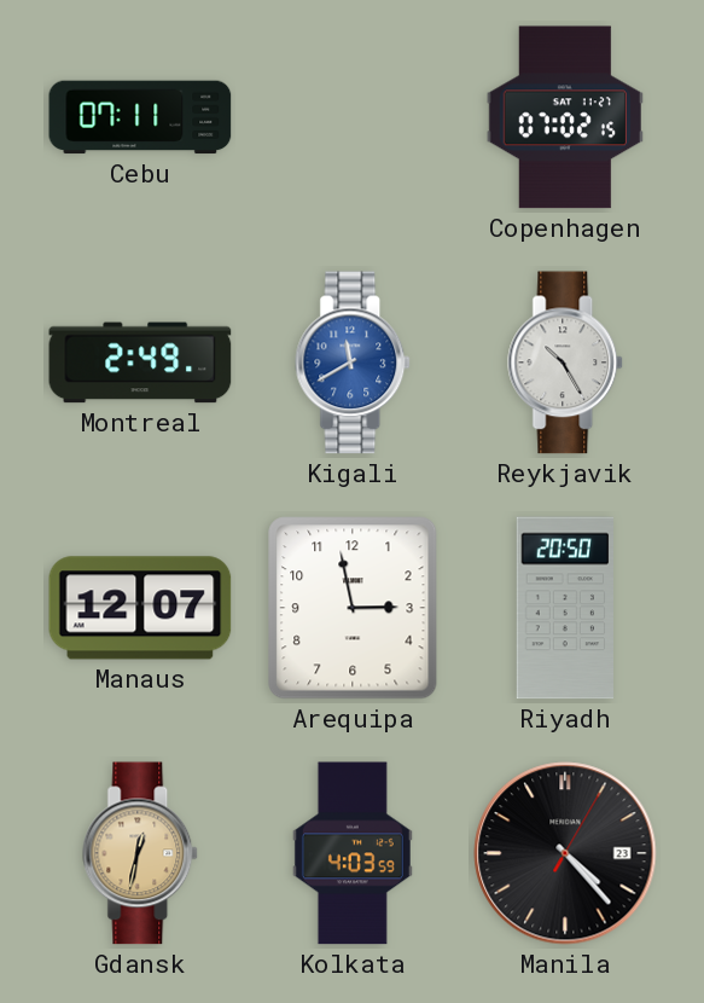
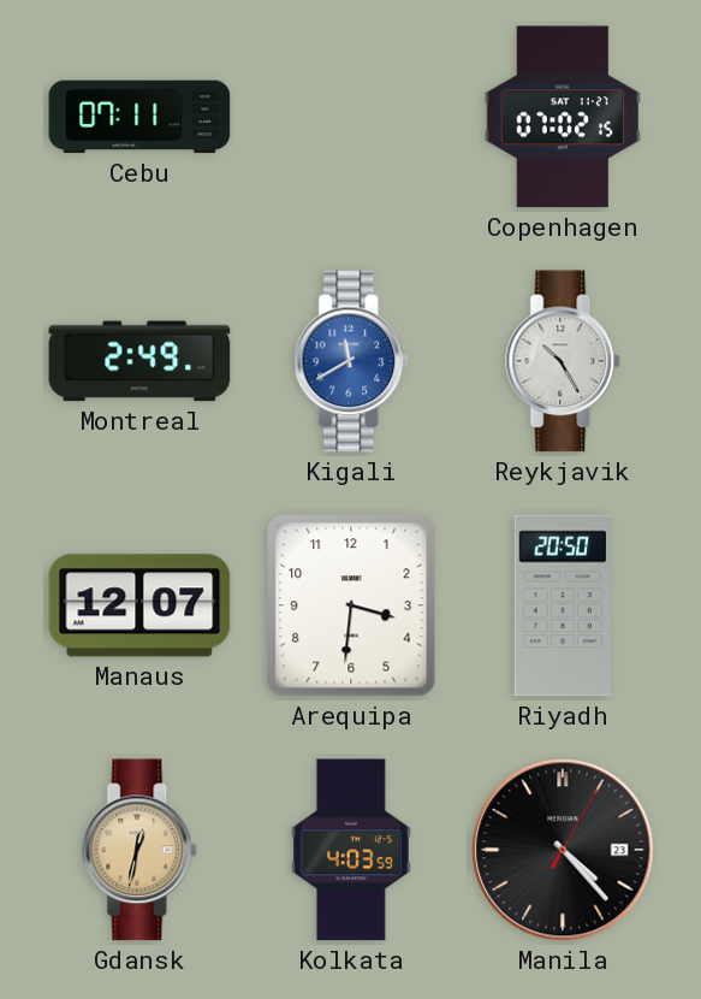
Arequipa: 2:58 -> 3:31 (351, 605)
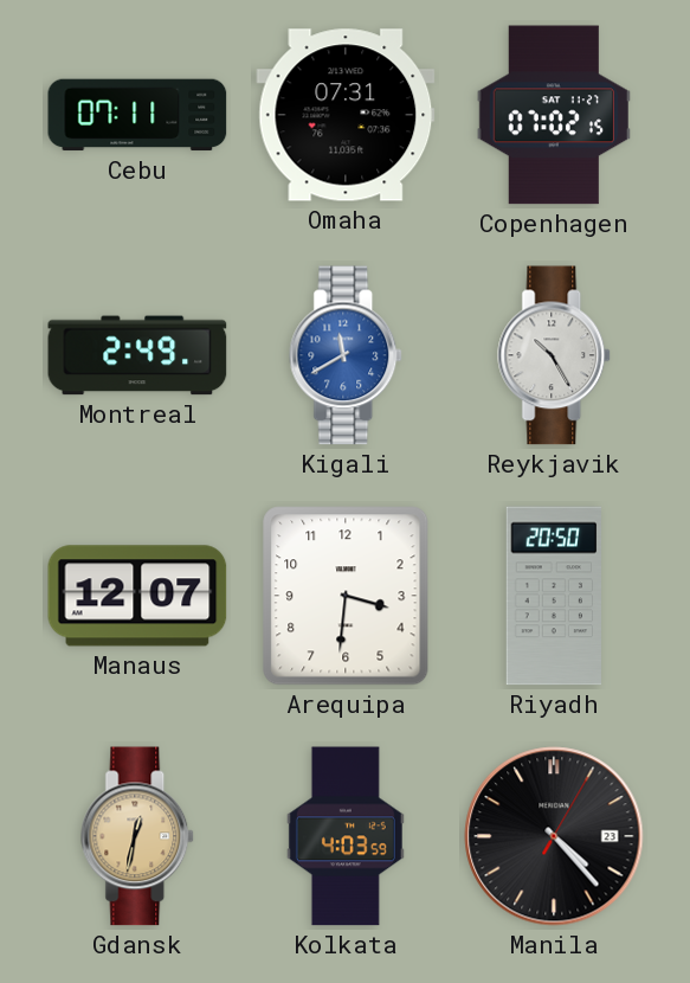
Omaha: none -> 07:31 (346, 115)
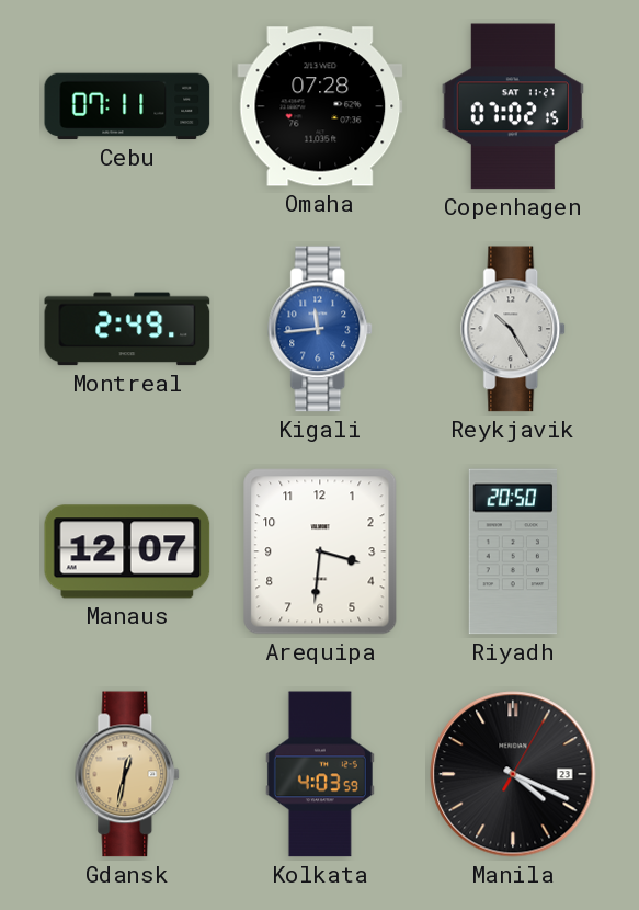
Omaha: 07:31 -> 07:28 (320, 106)
Kigali: 11:40 -> 11:44 (321, 329)
Manila: 4:23 -> 4:19 (513, 774)
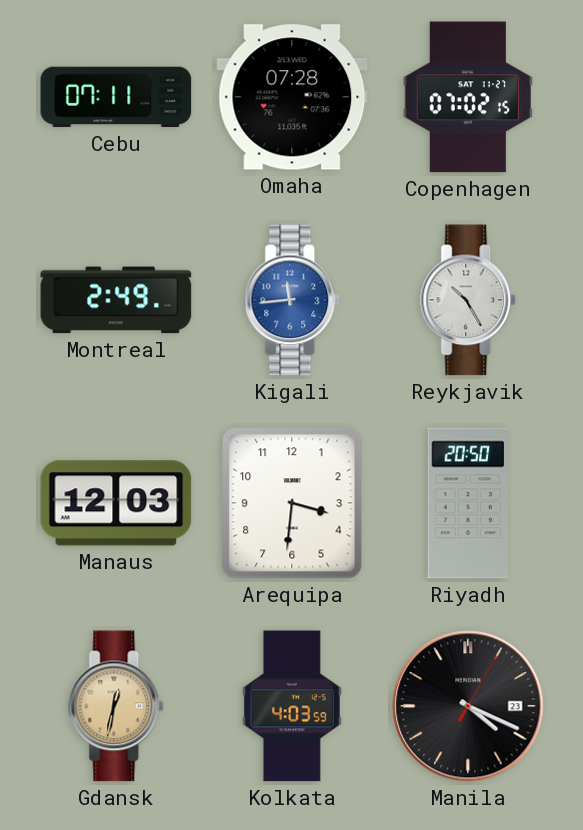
Manaus: 12:07 -> 12:03 (116, 503)
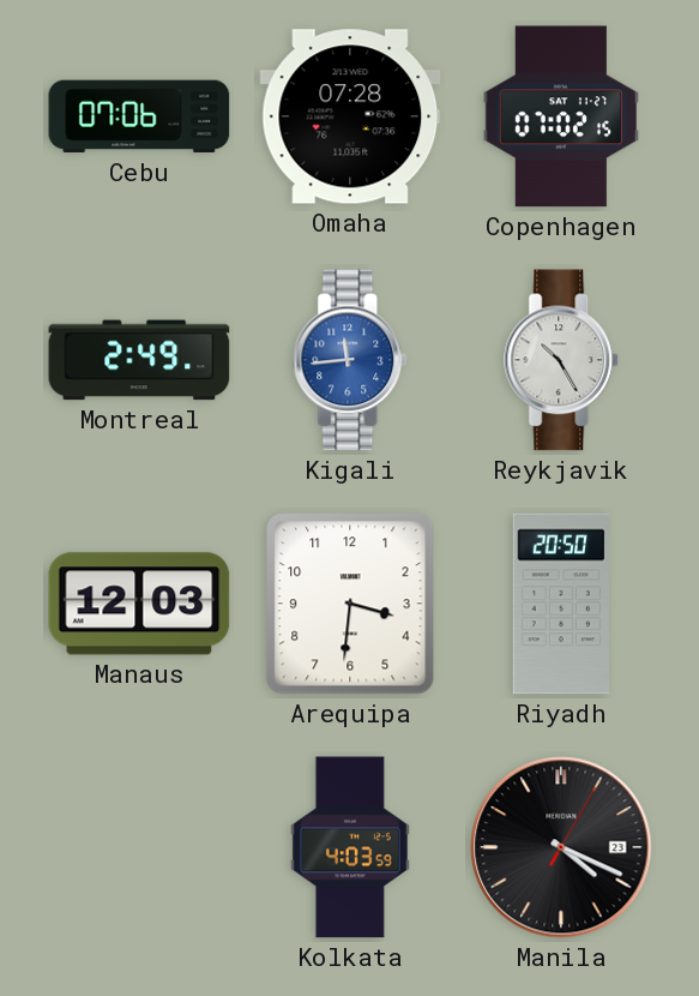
Cebu: 07:11 -> 07:06 (139, 116)
Gdansk: 12:32 -> none (117, 706)
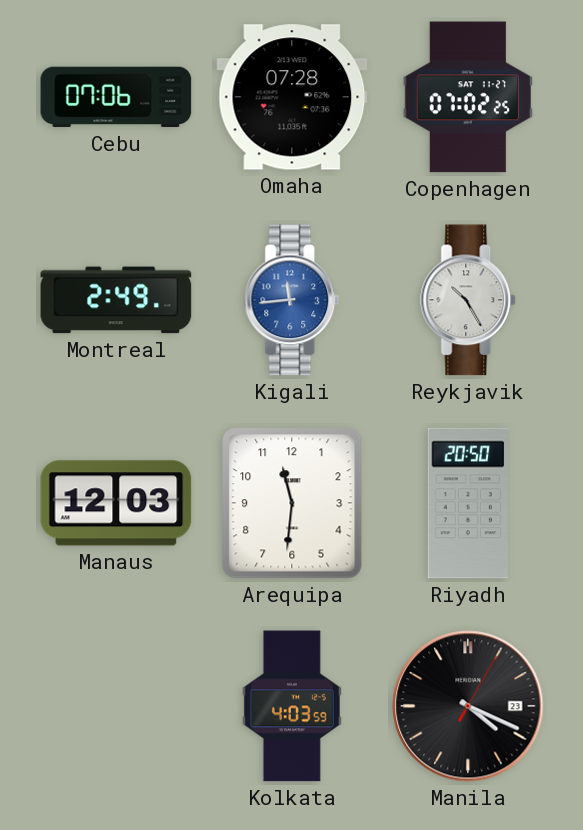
Copenhagen: 07:02:15 -> 07:02:25 (468, 97)
Arequipa: 3:31 -> 11:31 (292, 503)
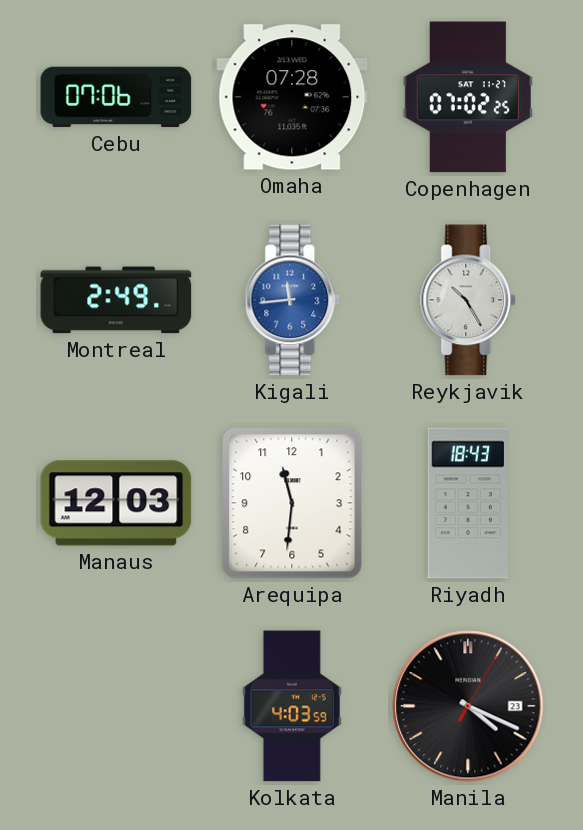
Riyadh: 20:50 -> 18:43 (468, 503)
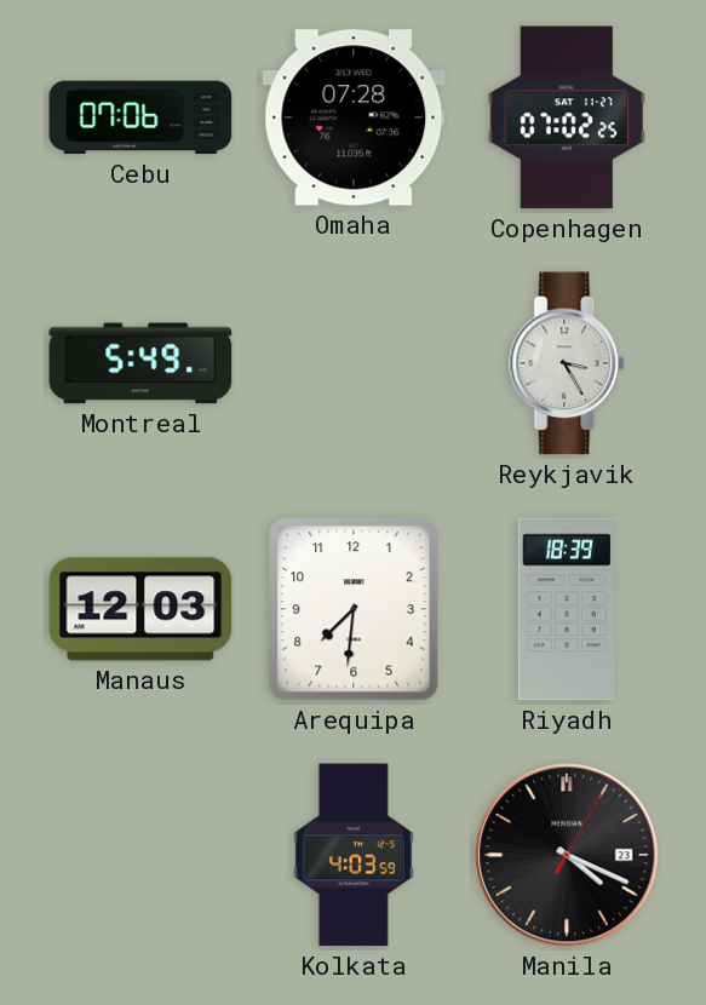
Montreal: 2:49 -> 5:49 (140, 363)
Kigali: 11:44 -> none (293, 300)
Reykjavik: 10:25 -> 3:25 (568, 363)
Arequipa: 11:31 -> 7:31 (354, 609)
Riyadh: 18:43 -> 18:39 (567, 609)
